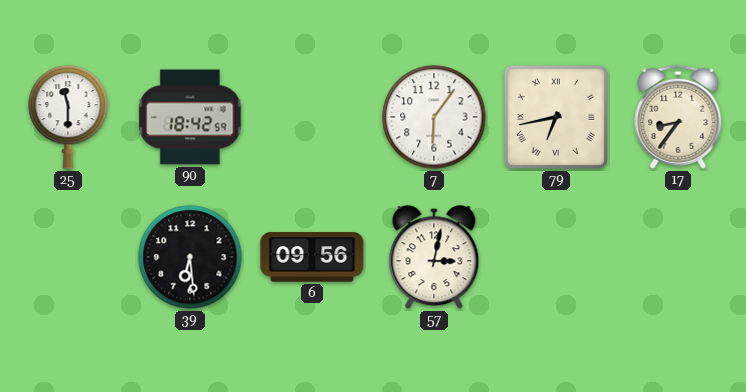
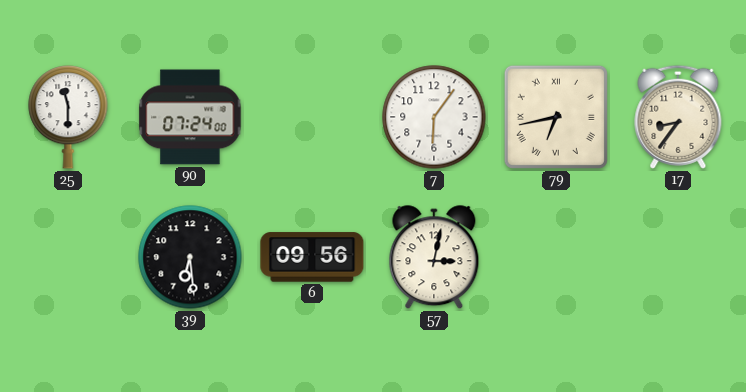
90: 18:42 -> 07:24 (190, 117)
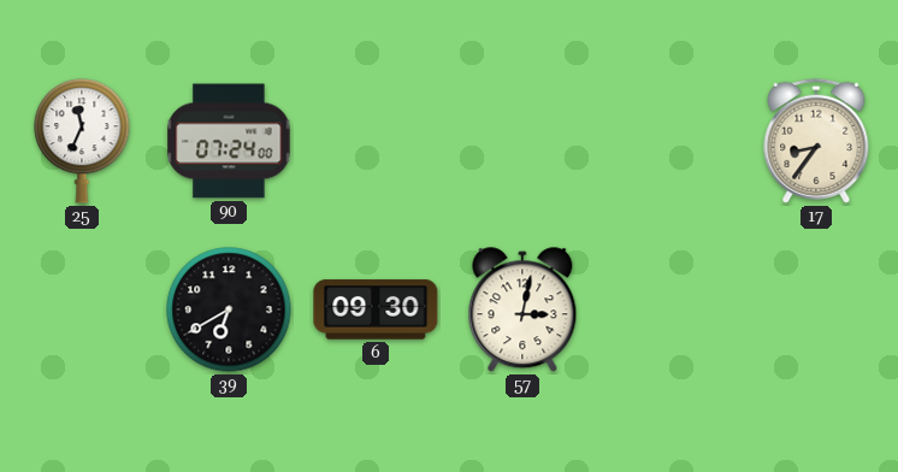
25: 11:30 -> 11:34 (82, 142)
7: 6:06 -> none (434, 117)
79: 6:43 -> none (556, 117)
39: 6:29 -> 6:40 (229, 309)
6: 09:56 -> 09:30 (376, 309)
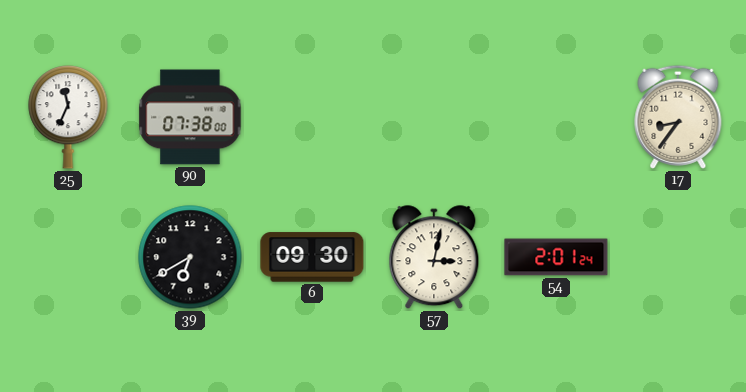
90: 07:24 -> 07:38 (190, 117)
54: none -> 2:01 (556, 257)
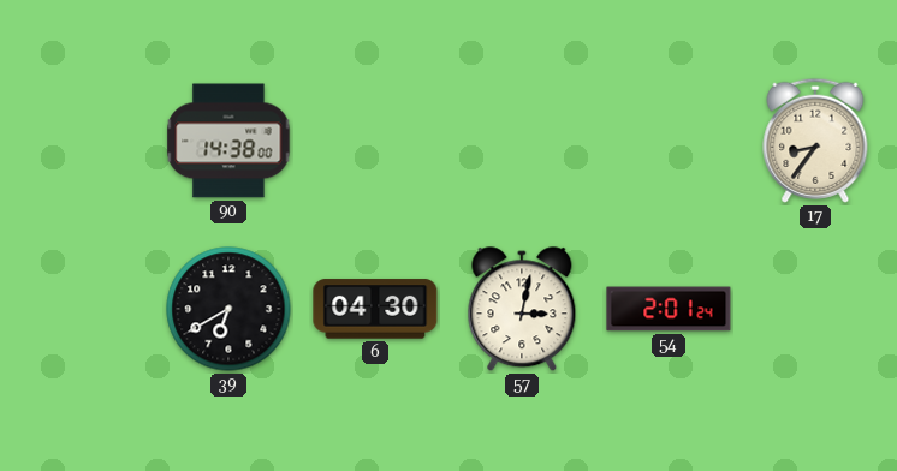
25: 11:34 -> none (68, 118)
90: 07:38 -> 14:38 (228, 141)
6: 09:30 -> 04:30 (375, 309)
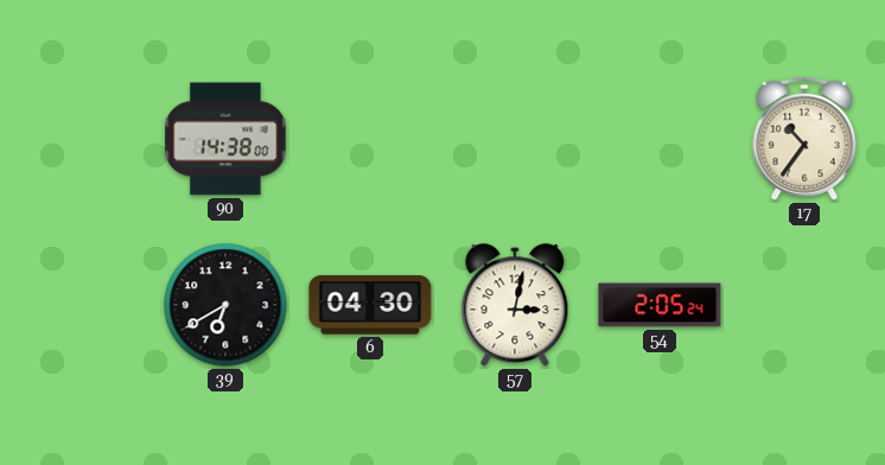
17: 8:36 -> 10:36 (804, 139)
54: 2:01 -> 2:05 (660, 305)
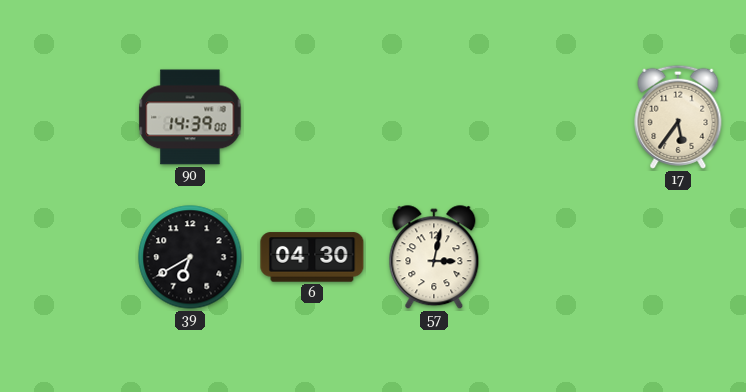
90: 14:38 -> 14:39 (190, 117)
17: 10:36 -> 5:36 (678, 117)
54: 2:05 -> none (660, 305)
